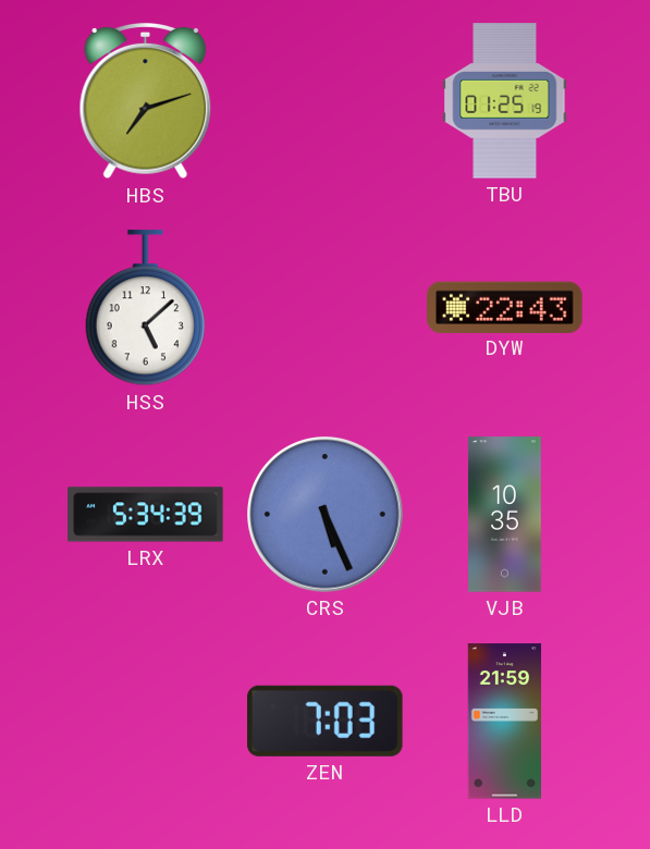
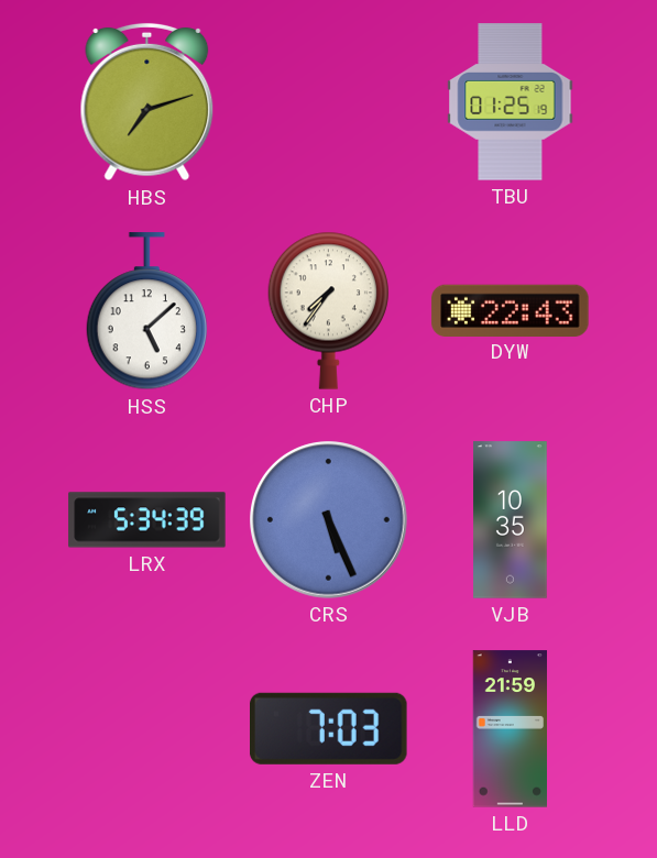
CHP: none -> 7:36 (329, 310)
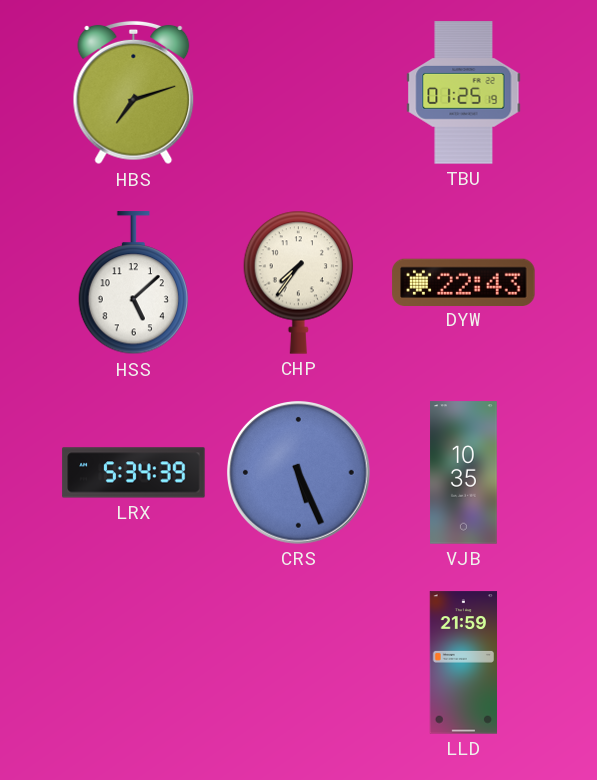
ZEN: 7:03 -> none (329, 728)
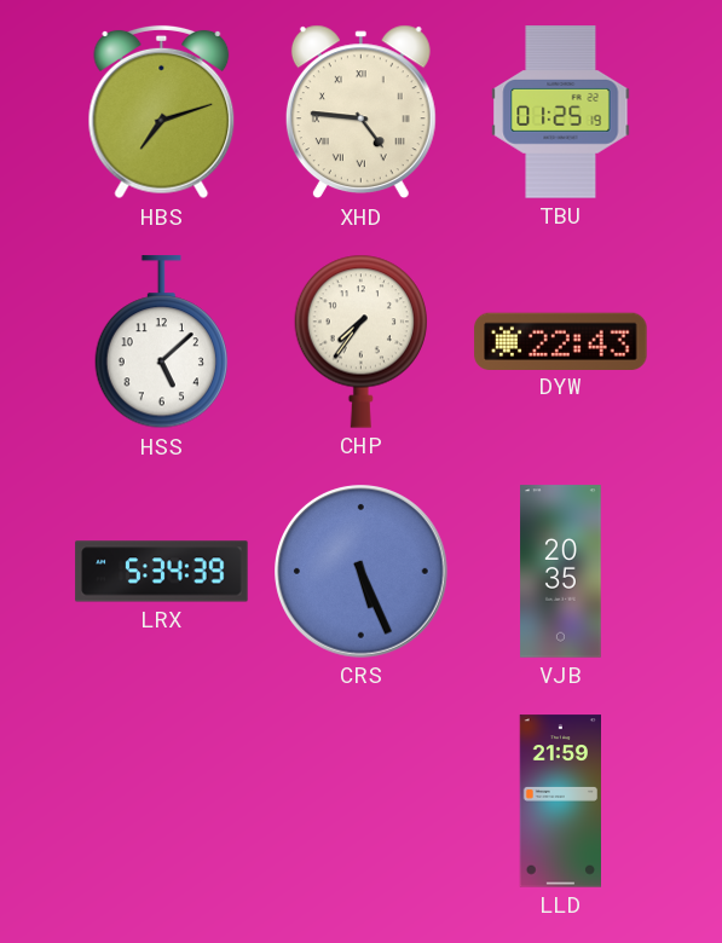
XHD: none -> 4:46 (360, 112)
VJB: 10:35 -> 20:35 (561, 572)
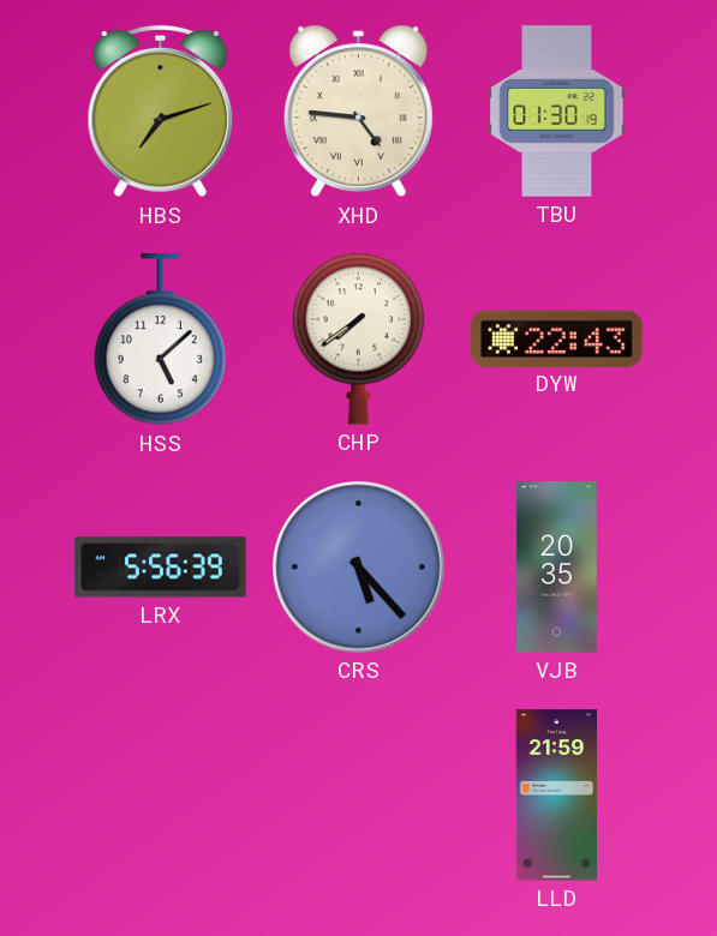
TBU: 01:25 -> 01:30 (557, 112)
CHP: 7:36 -> 7:39 (359, 338)
LRX: 5:34 -> 5:56 (161, 568)
CRS: 5:26 -> 5:23 (359, 568)
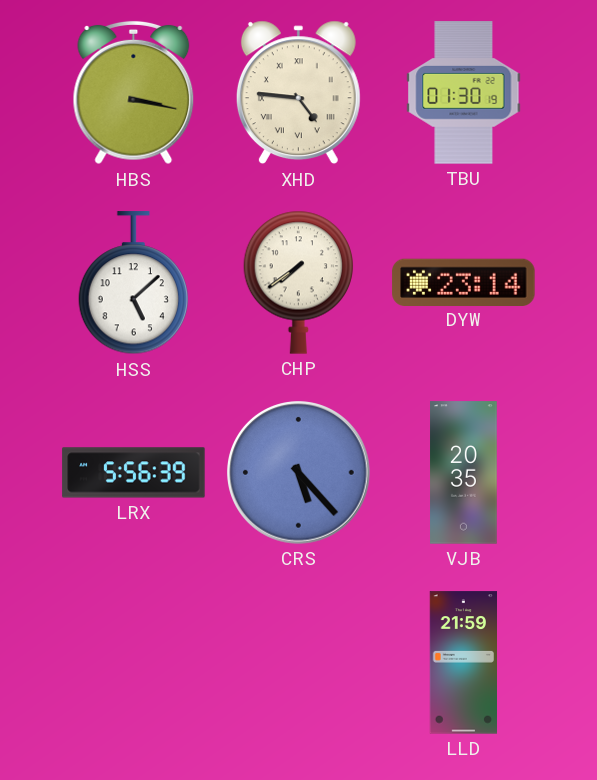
HBS: 7:12 -> 3:17 (134, 93)
DYW: 22:43 -> 23:14 (464, 282)
